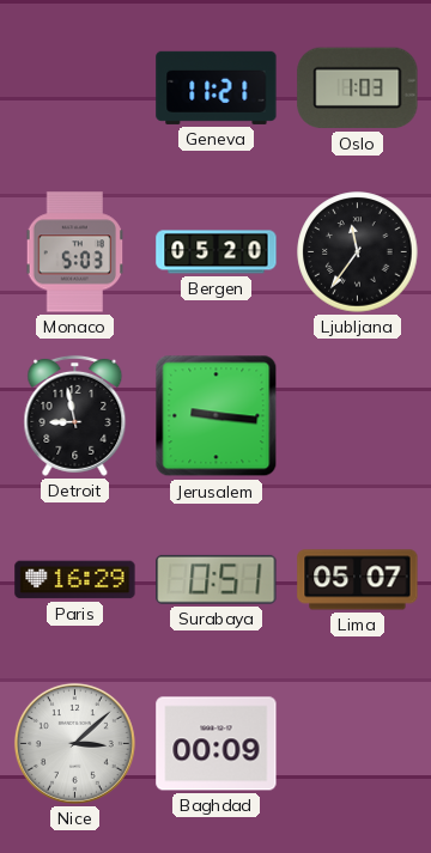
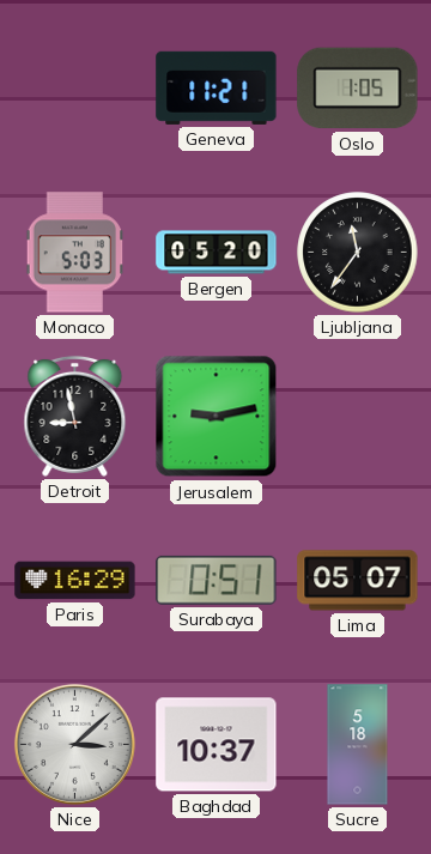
Oslo: 1:03 -> 1:05 (358, 89)
Jerusalem: 9:16 -> 9:13 (217, 417)
Baghdad: 00:09 -> 10:37 (217, 745)
Sucre: none -> 5:18 (358, 745)
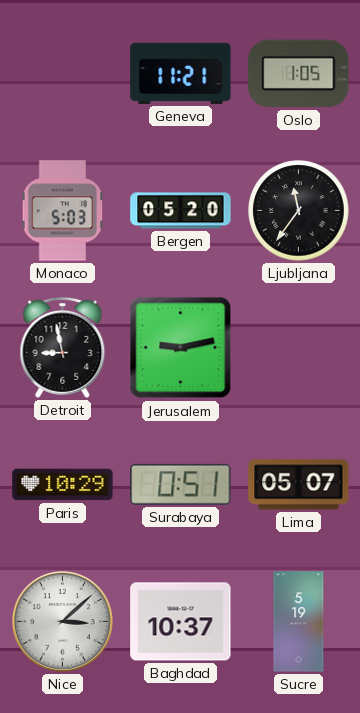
Paris: 16:29 -> 10:29 (63, 485)
Sucre: 5:18 -> 5:19 (299, 622)
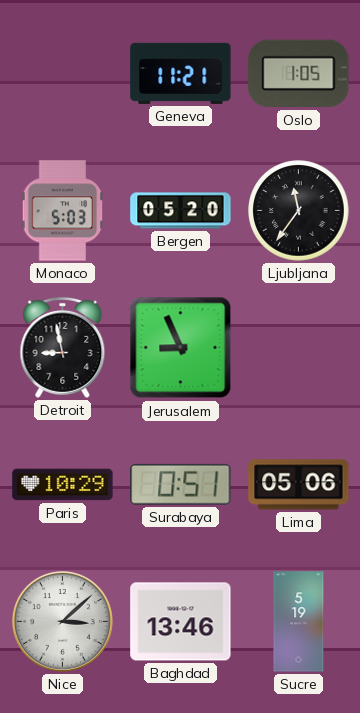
Jerusalem: 9:13 -> 8:56 (181, 348)
Lima: 05:07 -> 05:06 (299, 485)
Baghdad: 10:37 -> 13:46 (181, 622)
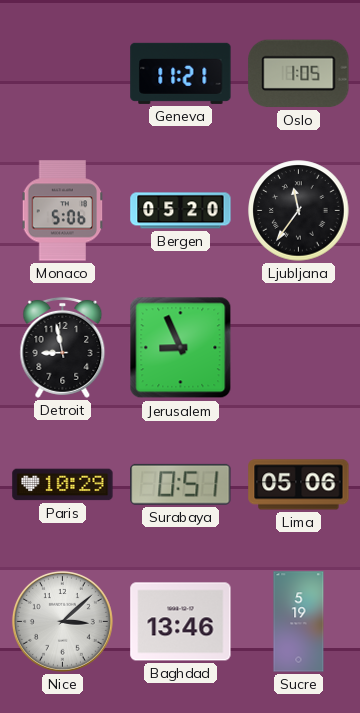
Monaco: 5:03 -> 5:06 (63, 211)
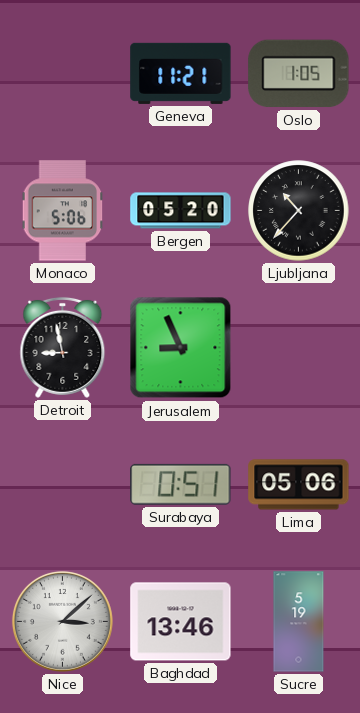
Ljubljana: 11:36 -> 10:37 (299, 211)
Paris: 10:29 -> none (63, 485)
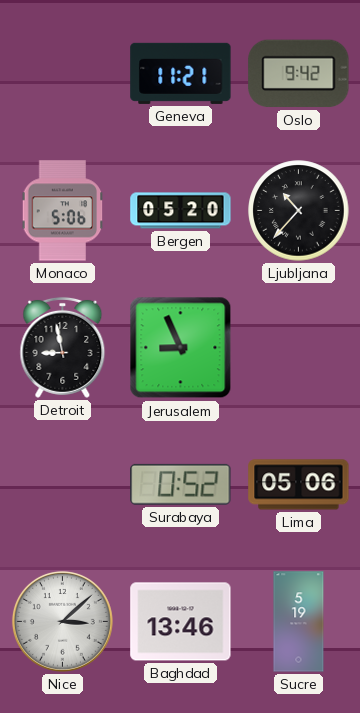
Oslo: 1:05 -> 9:42 (299, 74)
Surabaya: 0:51 -> 0:52 (181, 484)
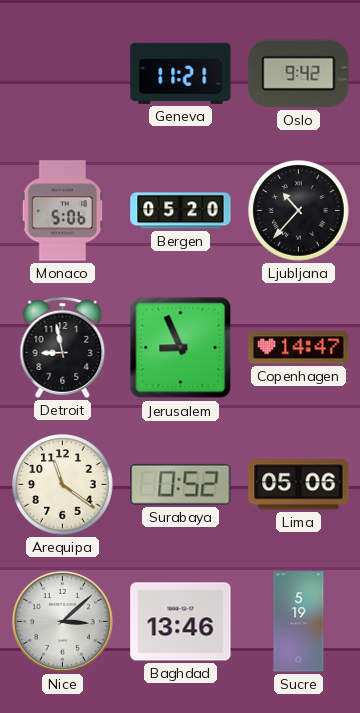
Copenhagen: none -> 14:47 (299, 348)
Arequipa: none -> 11:21 (63, 485)
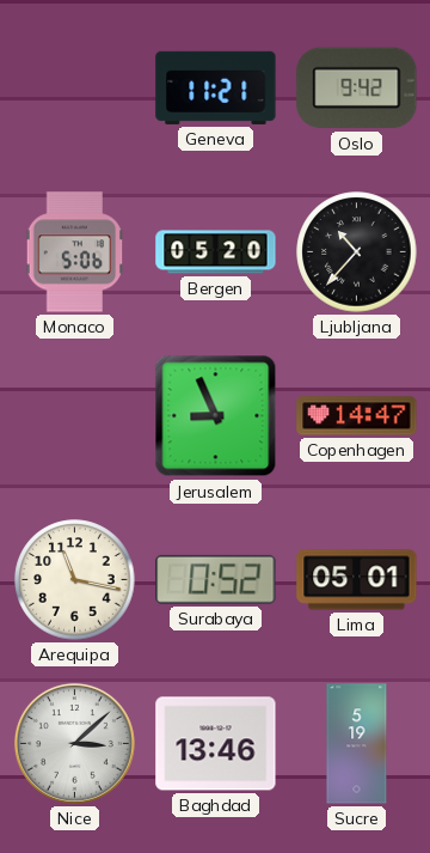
Detroit: 8:58 -> none (63, 347)
Arequipa: 11:21 -> 11:17 (75, 580)
Lima: 05:06 -> 05:01 (357, 580)
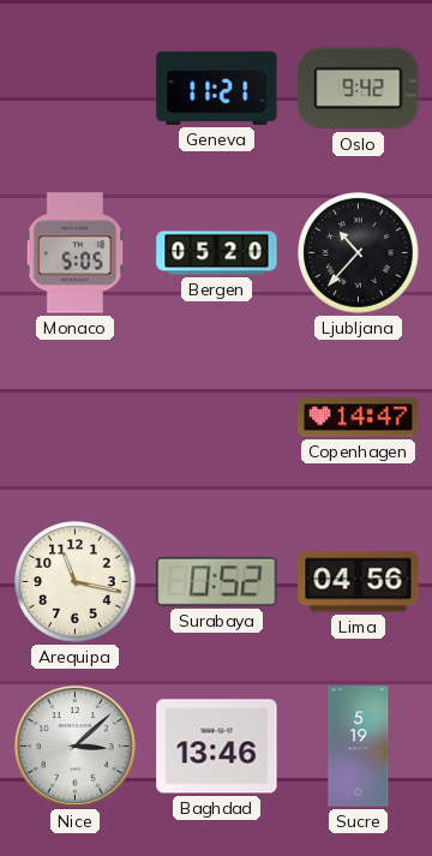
Monaco: 5:06 -> 5:05 (76, 253)
Jerusalem: 8:56 -> none (216, 416)
Lima: 05:01 -> 04:56 (359, 582)
